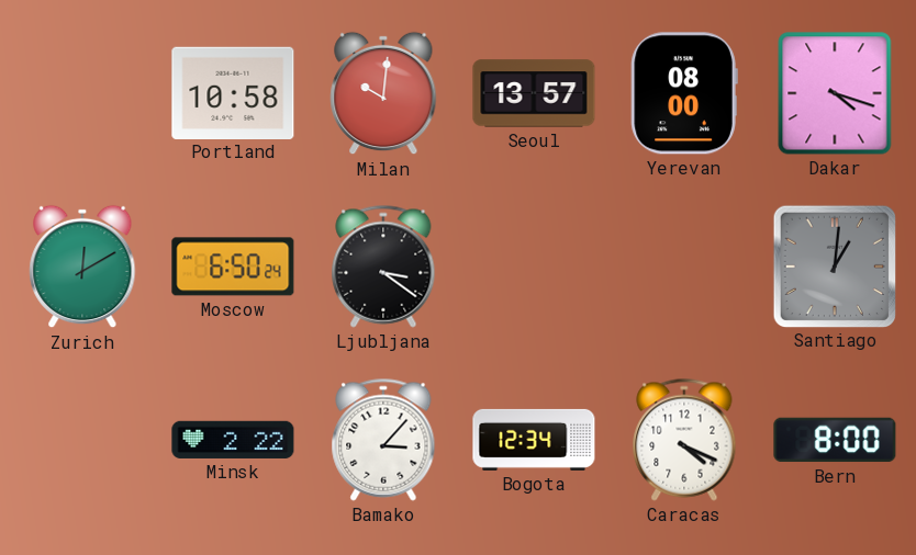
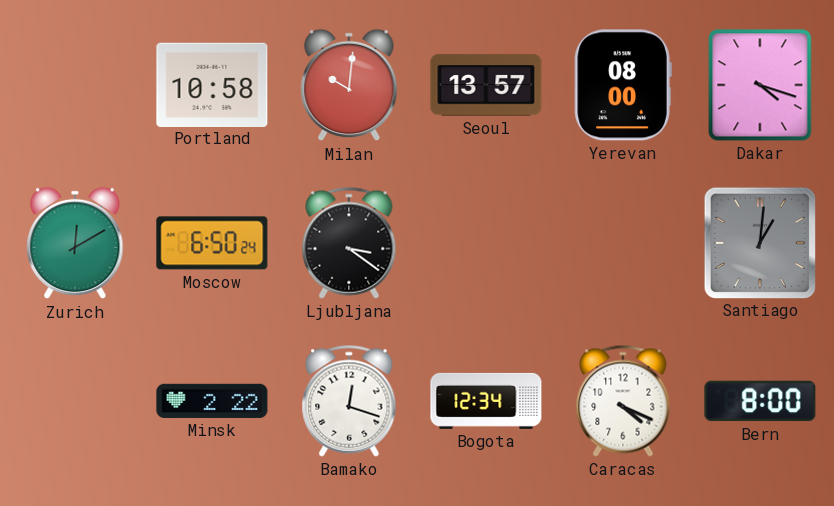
Bamako: 3:07 -> 12:18 (349, 401)
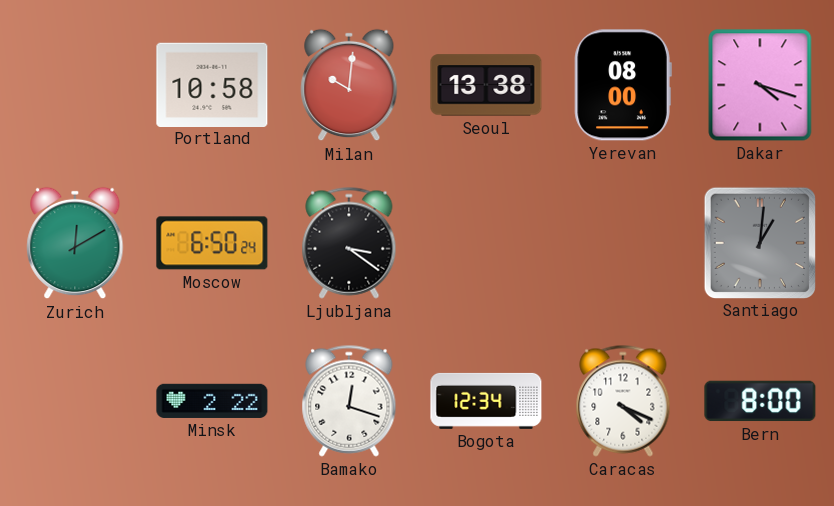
Seoul: 13:57 -> 13:38 (486, 85)
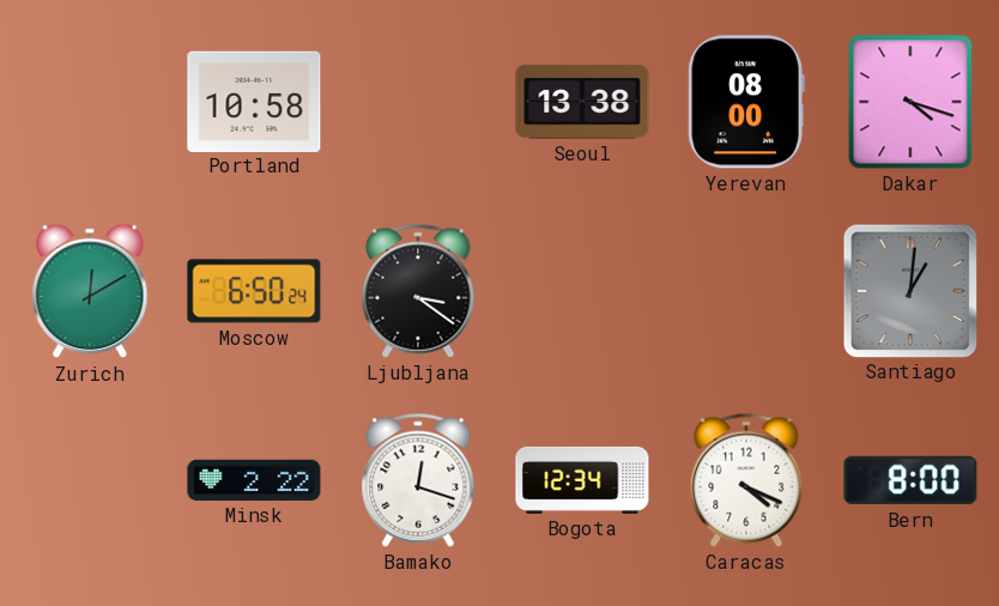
Milan: 10:01 -> none (349, 85)
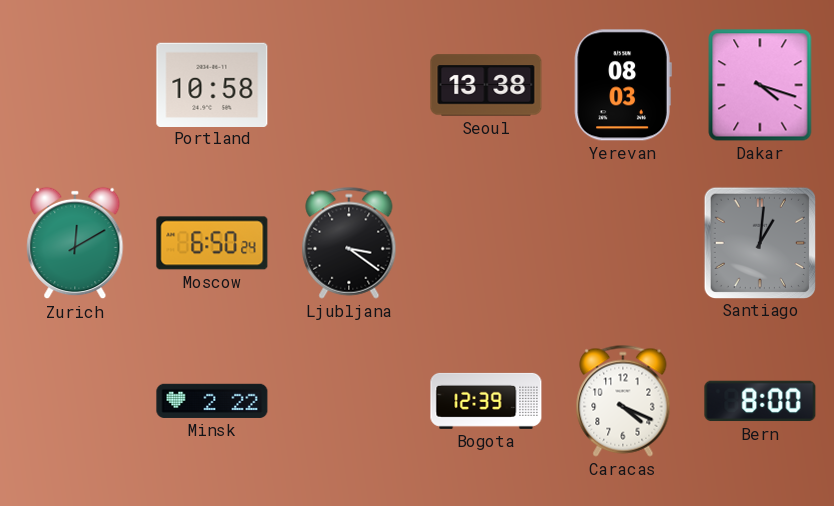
Yerevan: 08:00 -> 08:03 (623, 85)
Bamako: 12:18 -> none (418, 480)
Bogota: 12:34 -> 12:39 (486, 401)
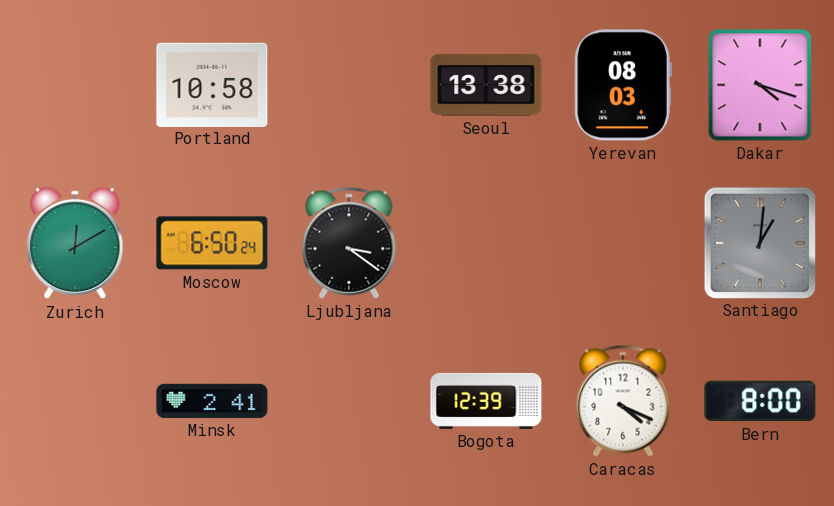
Minsk: 2:22 -> 2:41 (212, 401)
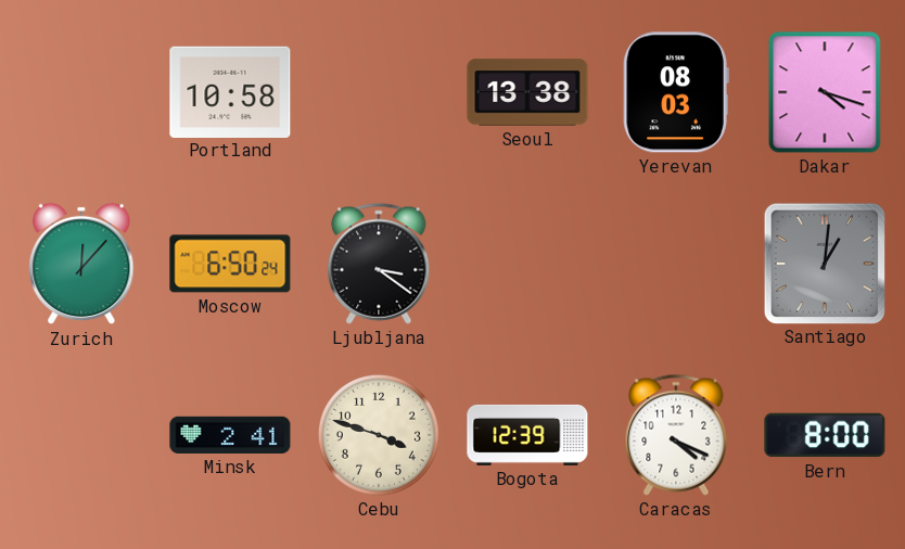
Zurich: 12:10 -> 12:07 (81, 264)
Cebu: none -> 3:48 (379, 435)
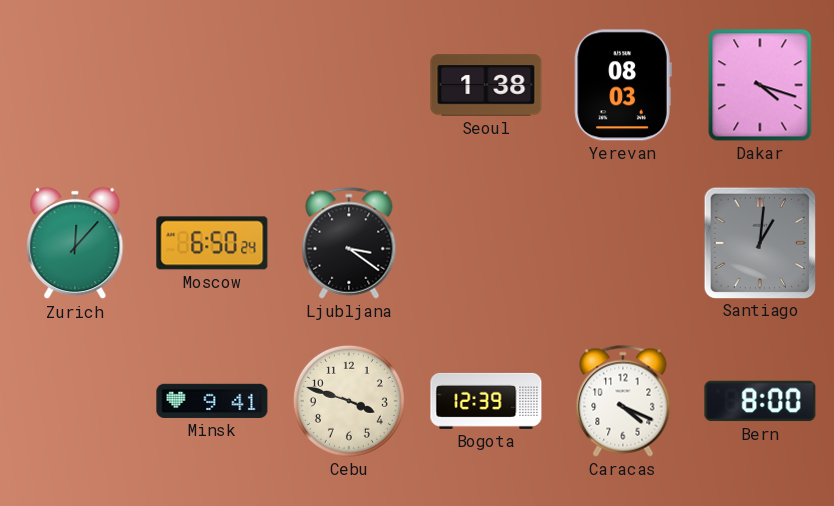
Portland: 10:58 -> none (230, 91)
Seoul: 13:38 -> 1:38 (486, 85)
Minsk: 2:41 -> 9:41 (212, 401)
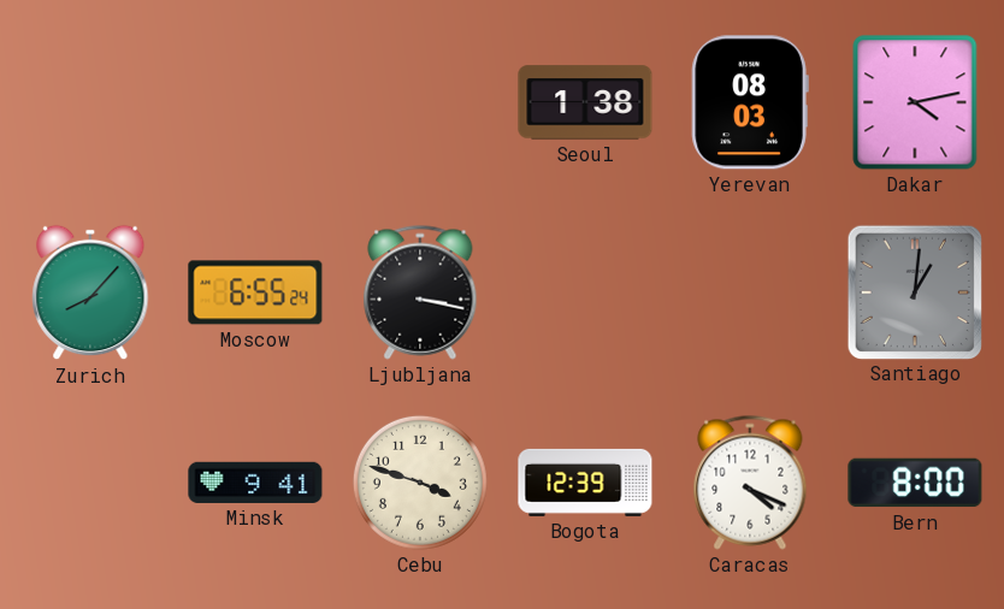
Dakar: 4:18 -> 4:13 (915, 102)
Zurich: 12:07 -> 8:07 (90, 292)
Moscow: 6:50 -> 6:55 (255, 292)
Ljubljana: 3:21 -> 3:17 (420, 292)
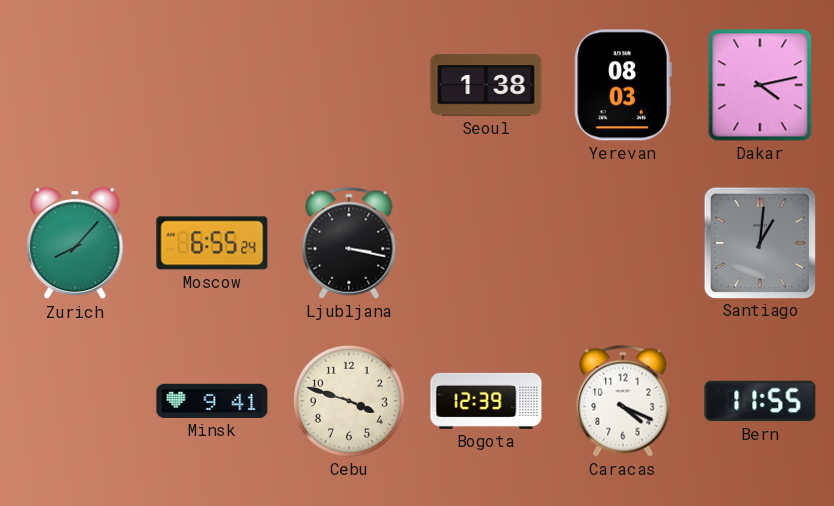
Bern: 8:00 -> 11:55 (760, 401)
